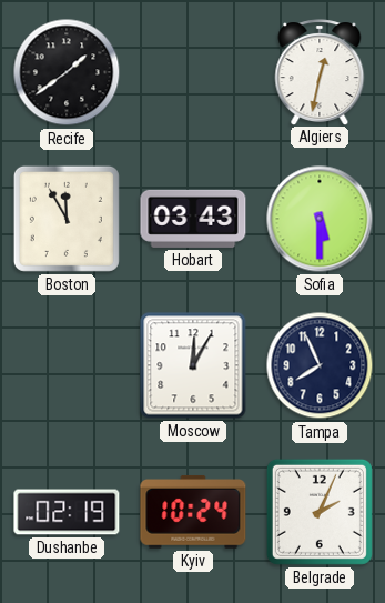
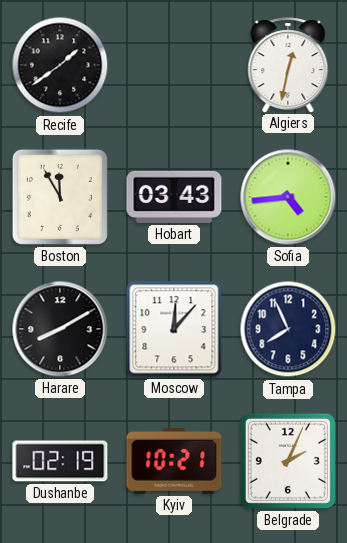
Sofia: 5:30 -> 4:44 (288, 197)
Harare: none -> 8:10 (60, 329)
Moscow: 12:05 -> 12:07 (174, 329)
Kyiv: 10:24 -> 10:21 (174, 461)
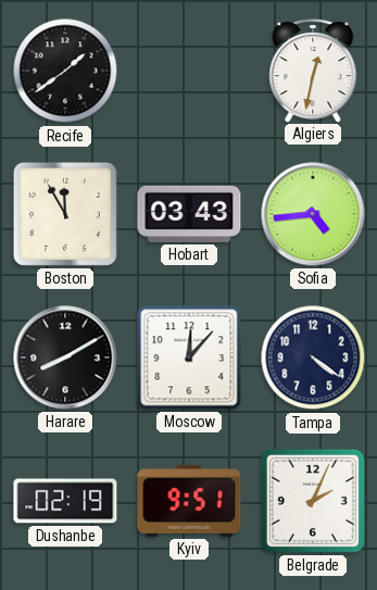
Tampa: 7:56 -> 4:21 (313, 357)
Kyiv: 10:21 -> 9:51 (189, 501)
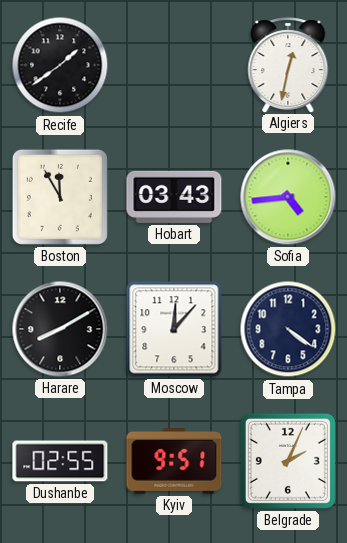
Dushanbe: 02:19 -> 02:55 (60, 461)
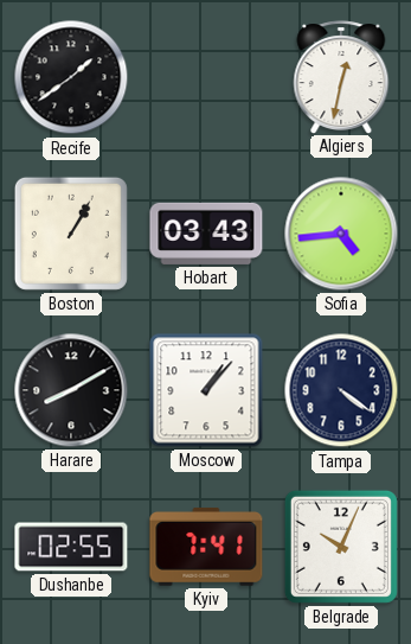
Boston: 11:55 -> 1:05 (71, 234)
Moscow: 12:07 -> 1:07 (206, 390)
Kyiv: 9:51 -> 7:41 (206, 547)
Belgrade: 2:04 -> 10:04 (341, 547)
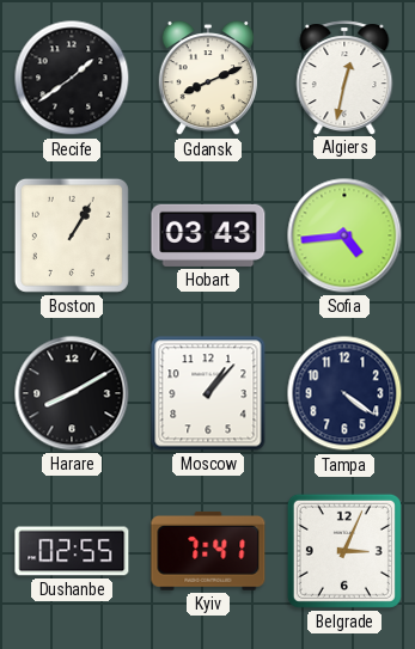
Gdansk: none -> 8:11 (207, 78)
Belgrade: 10:04 -> 3:04 (344, 551)
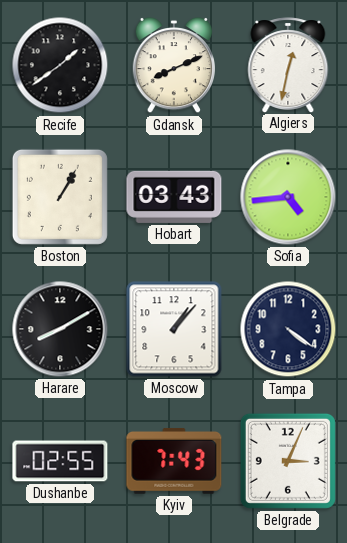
Kyiv: 7:41 -> 7:43 (174, 461)
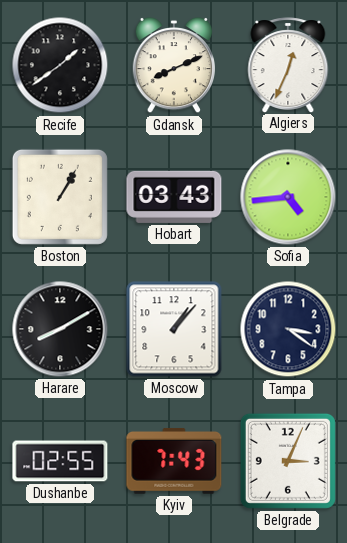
Algiers: 12:32 -> 12:34 (288, 65)
Tampa: 4:21 -> 3:21 (288, 329)
